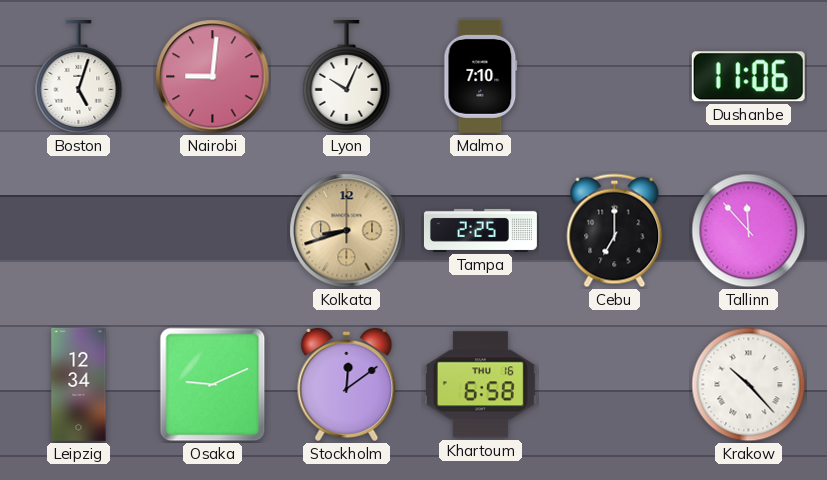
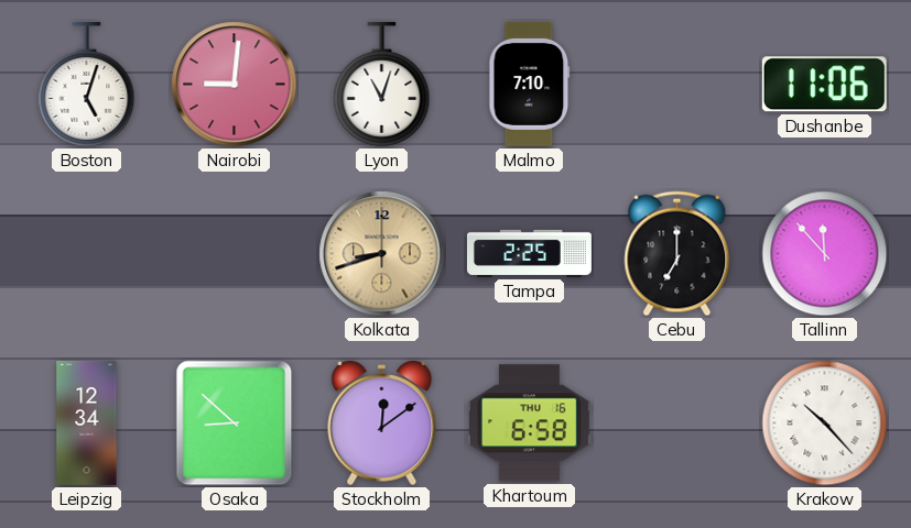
Lyon: 10:04 -> 11:03 (382, 84)
Osaka: 9:11 -> 8:52 (235, 424)
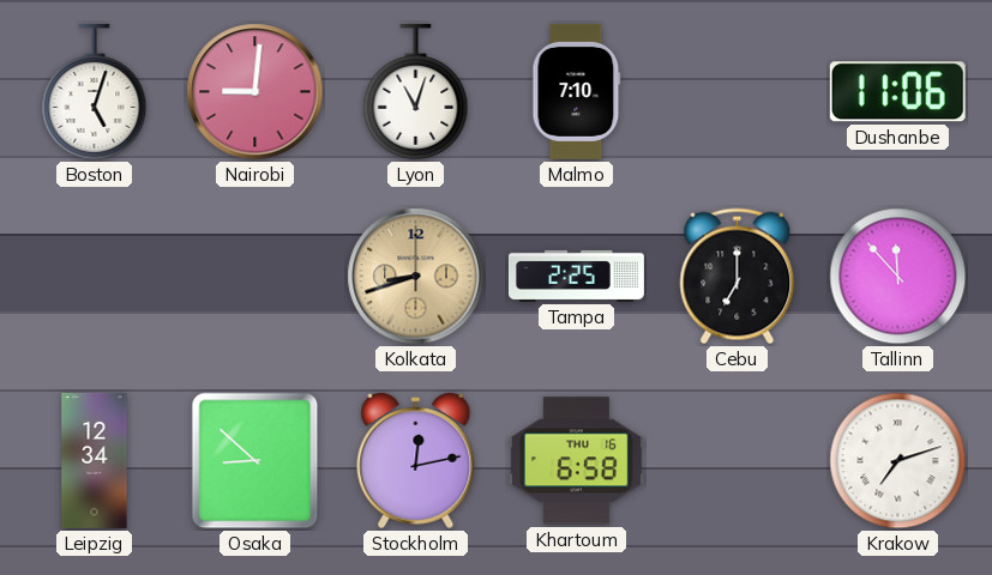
Stockholm: 12:09 -> 12:13 (416, 460)
Krakow: 10:23 -> 7:12 (898, 461)
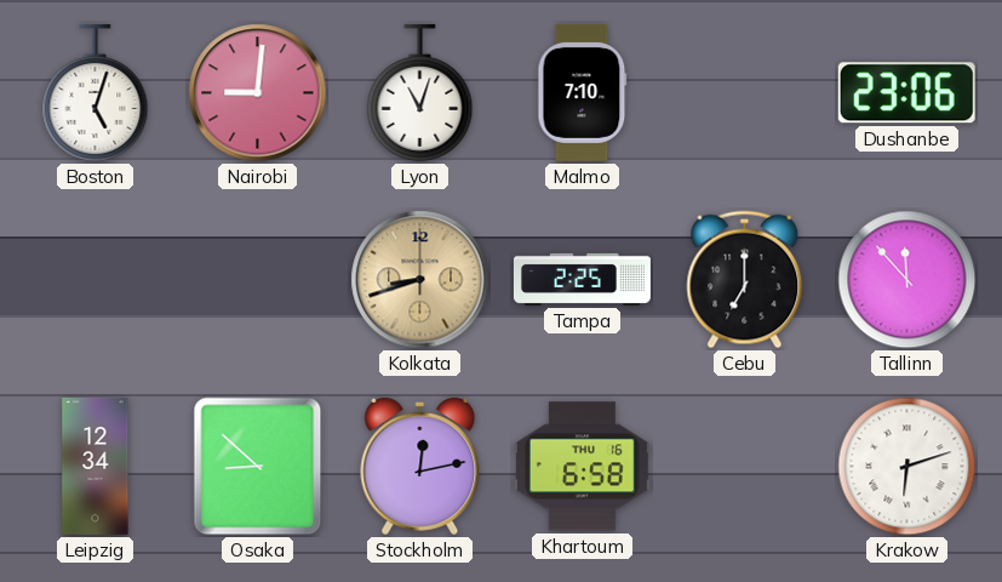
Dushanbe: 11:06 -> 23:06 (906, 93)
Krakow: 7:12 -> 6:12 (907, 467)
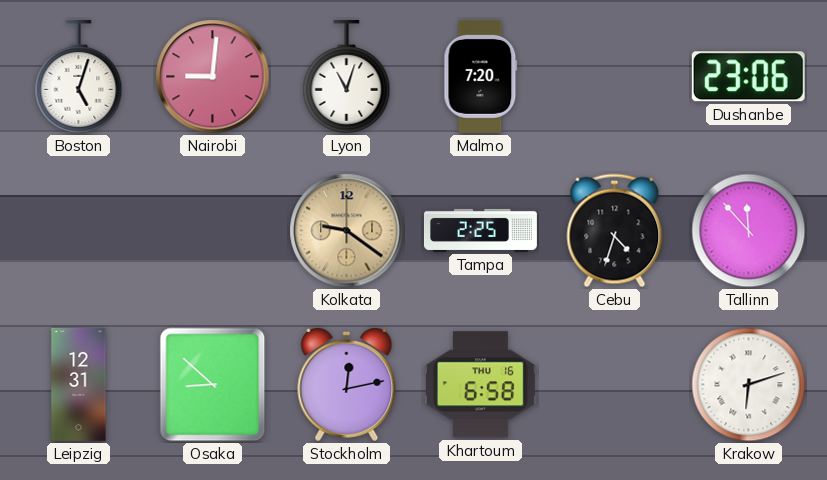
Malmo: 7:10 -> 7:20 (481, 76)
Kolkata: 8:42 -> 9:21 (347, 231)
Cebu: 7:00 -> 4:33 (615, 231)
Leipzig: 12:34 -> 12:31 (79, 384)
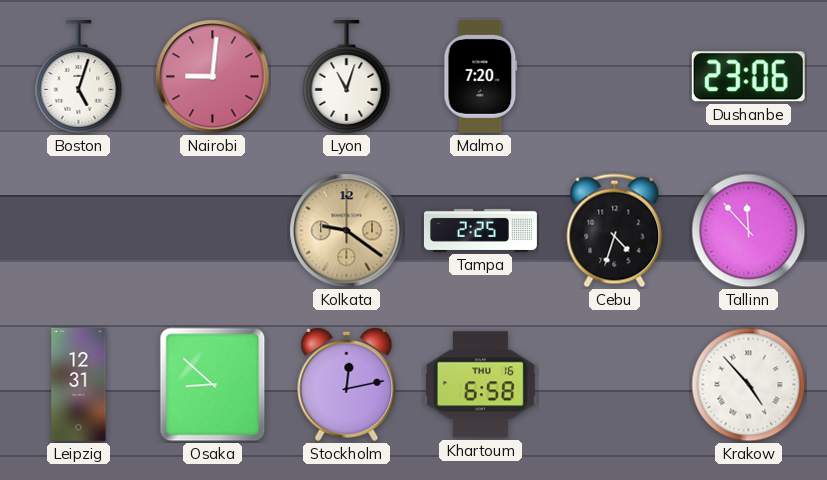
Krakow: 6:12 -> 4:53 (749, 385)
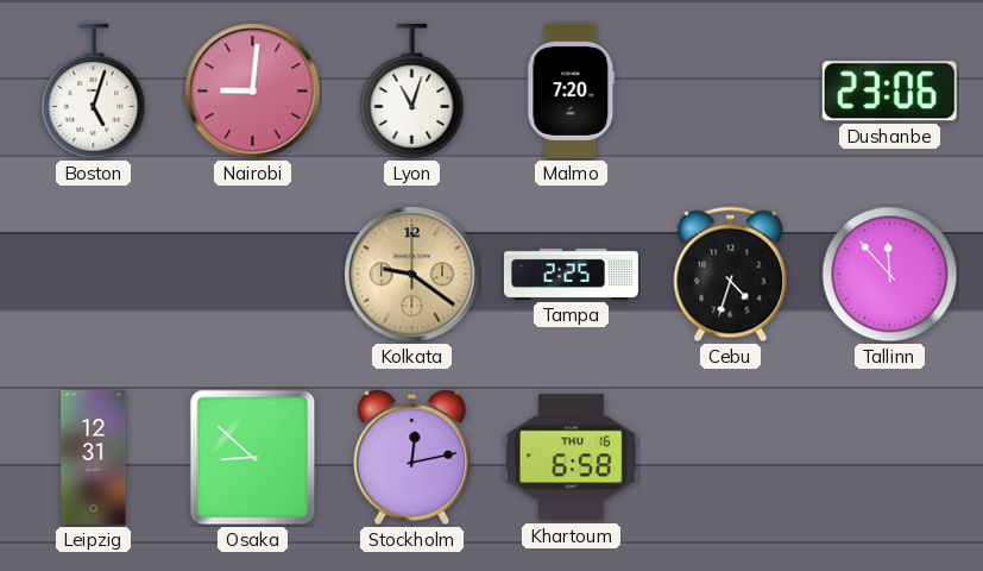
Krakow: 4:53 -> none (749, 385)
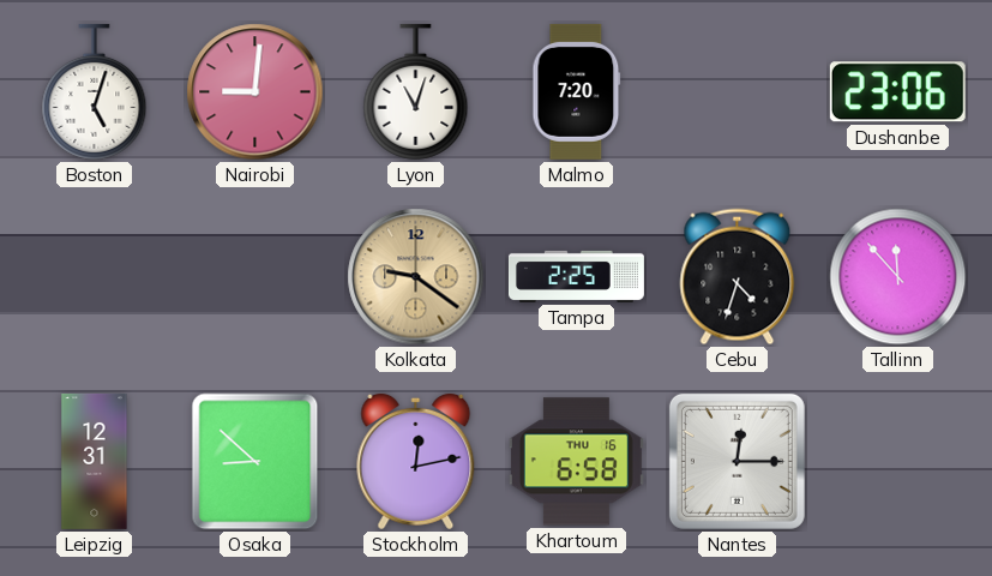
Nantes: none -> 12:15 (737, 461)
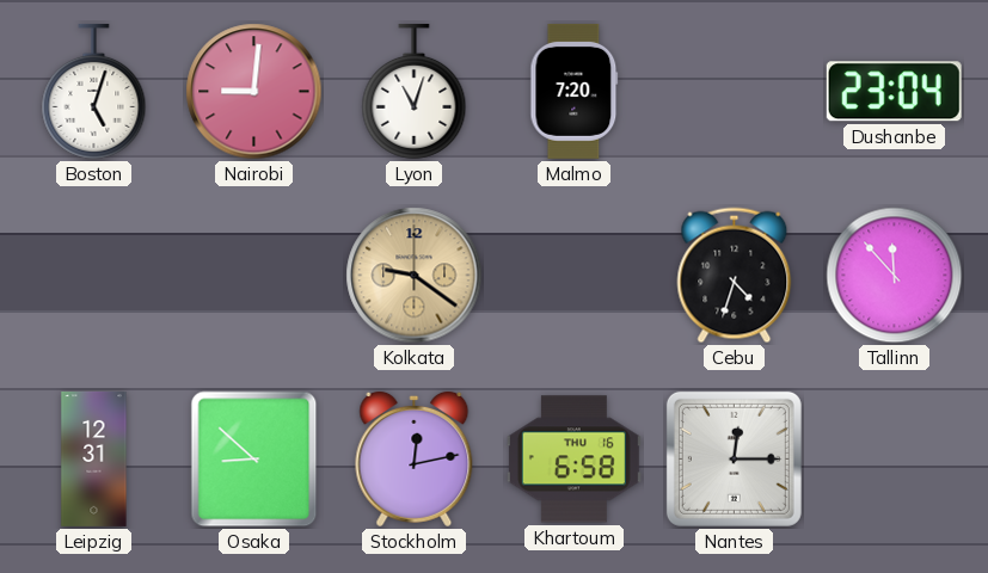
Dushanbe: 23:06 -> 23:04 (894, 92)
Tampa: 2:25 -> none (576, 276)
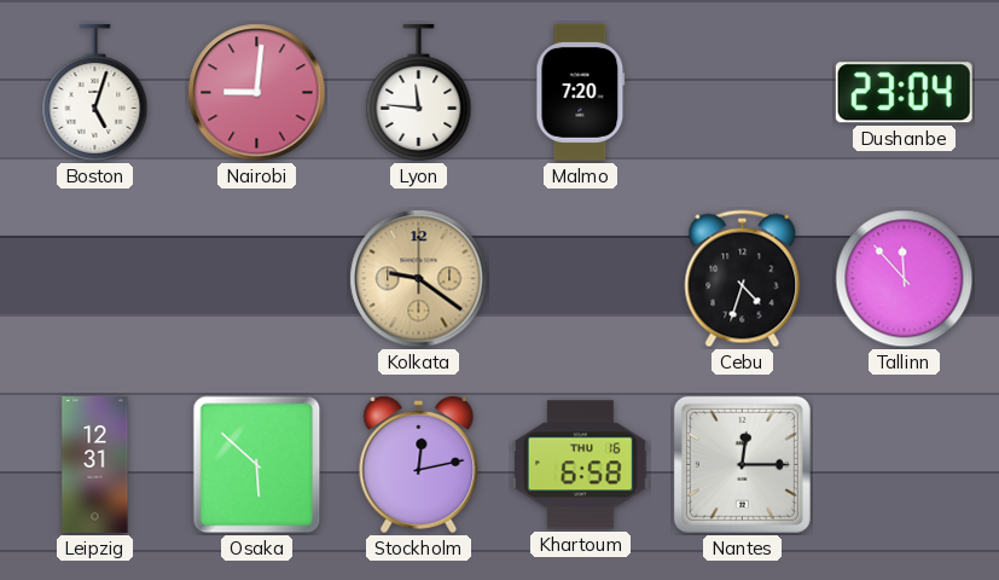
Lyon: 11:03 -> 11:46 (419, 92)
Osaka: 8:52 -> 5:52 (257, 465)
